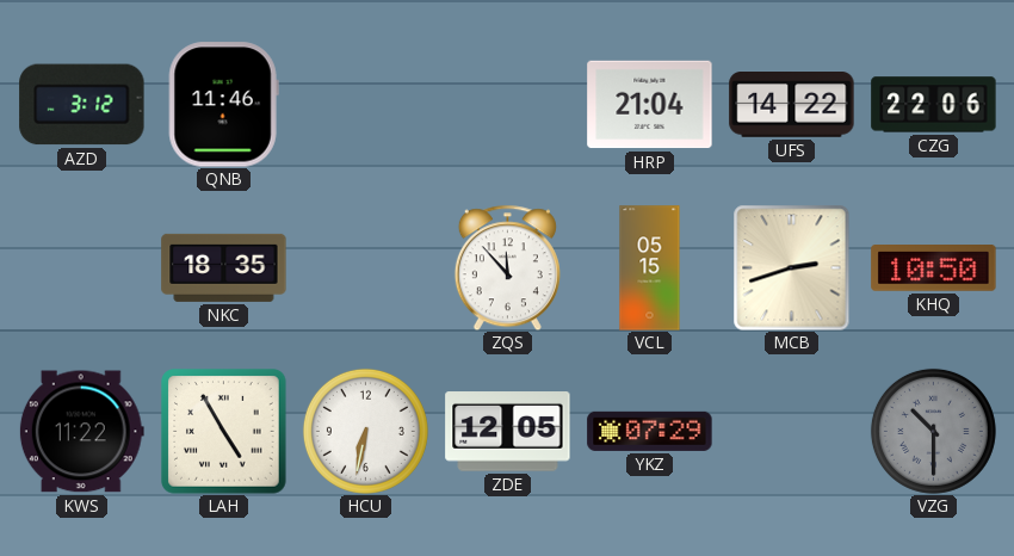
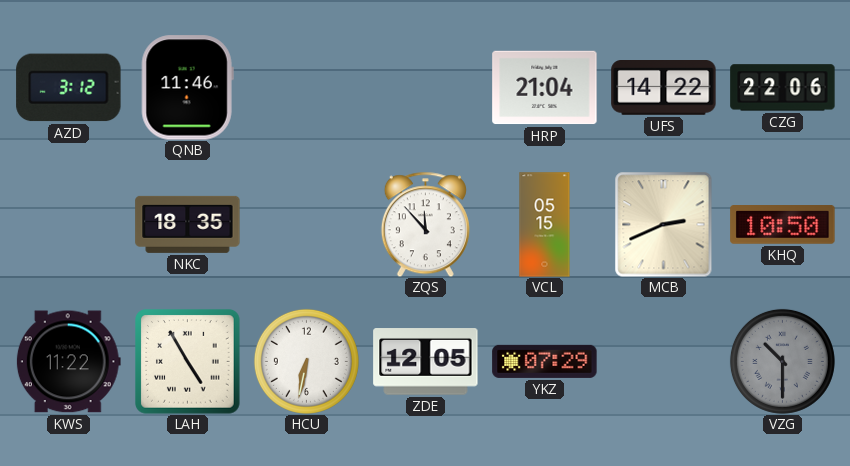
MCB: 2:42 -> 2:41 (664, 224)
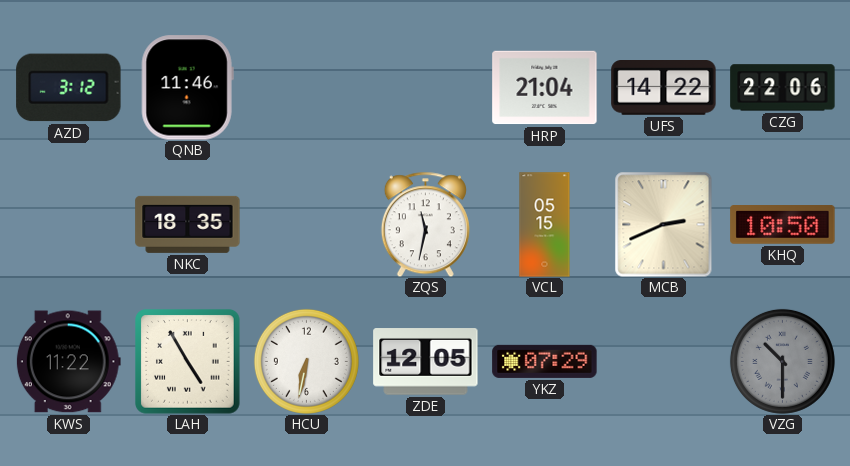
ZQS: 11:53 -> 11:32 (425, 224)
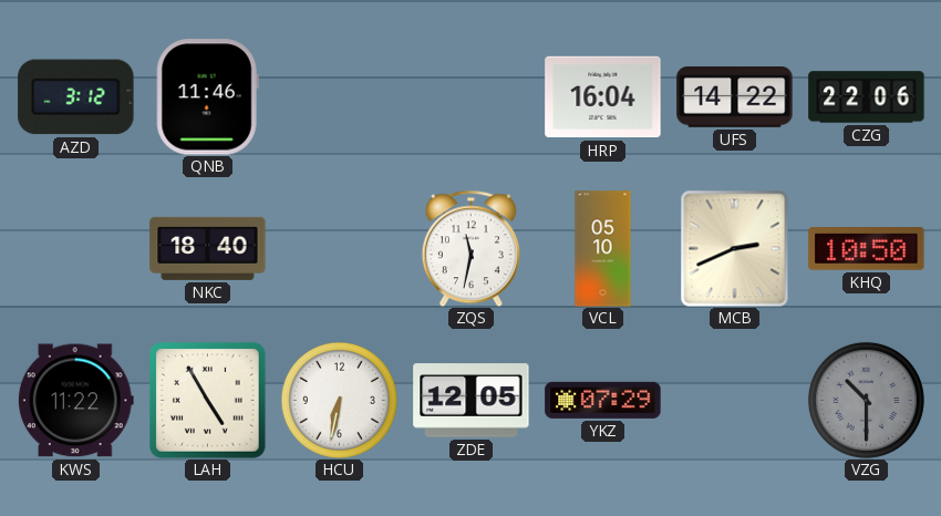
HRP: 21:04 -> 16:04 (603, 97)
NKC: 18:35 -> 18:40 (208, 248)
VCL: 05:15 -> 05:10 (603, 249)
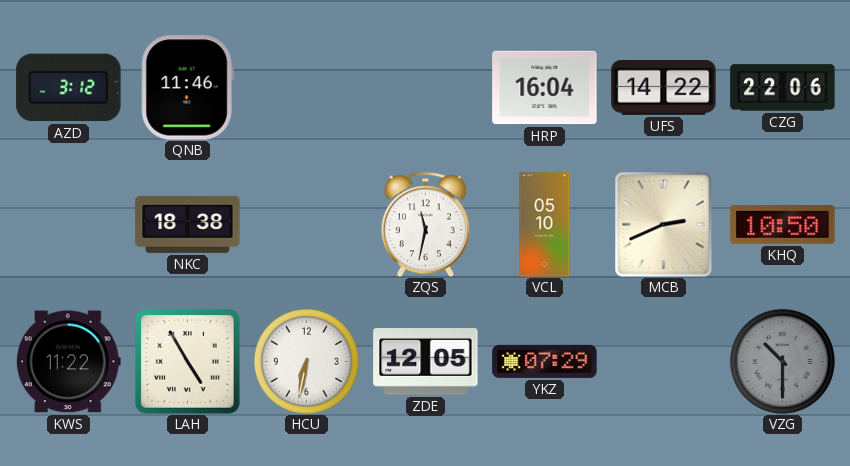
NKC: 18:40 -> 18:38 (188, 224)
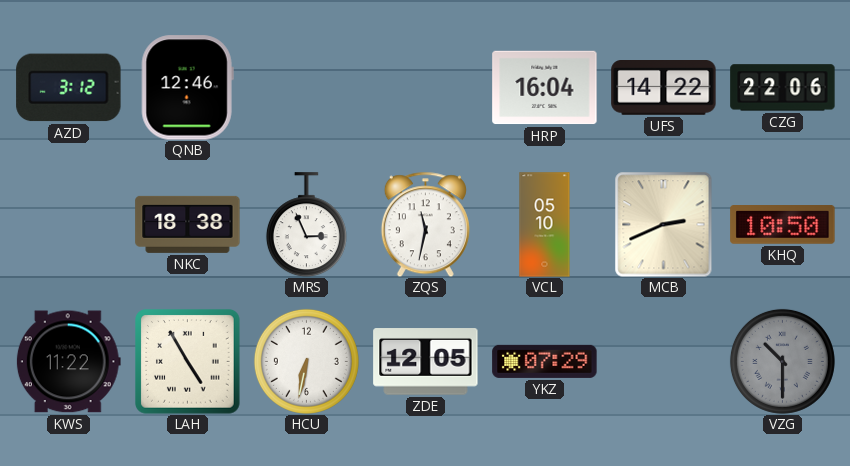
QNB: 11:46 -> 12:46 (187, 88)
MRS: none -> 2:56 (306, 225)
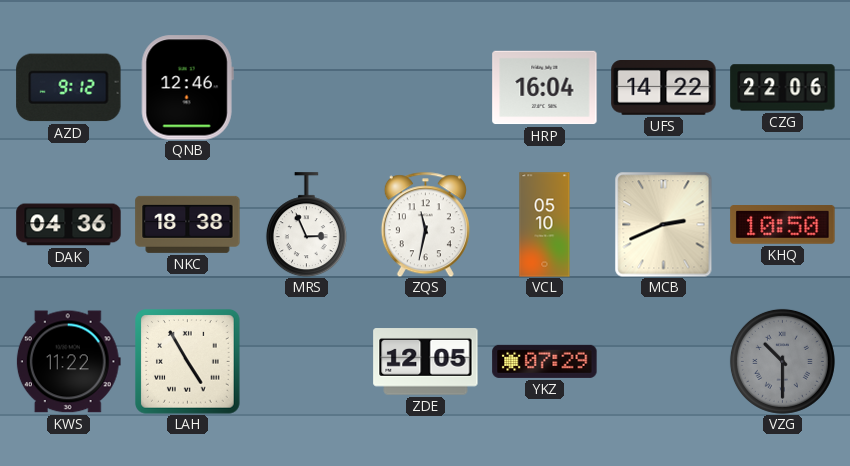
AZD: 3:12 -> 9:12 (69, 88)
DAK: none -> 04:36 (69, 225)
HCU: 6:32 -> none (306, 361)
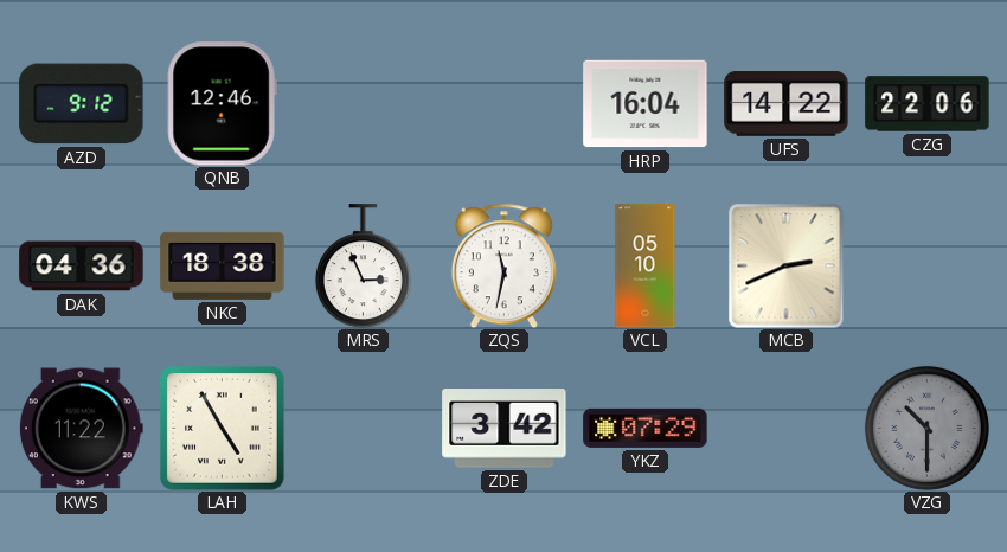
KHQ: 10:50 -> none (783, 225)
ZDE: 12:05 -> 3:42 (505, 429)
